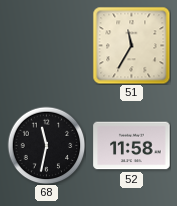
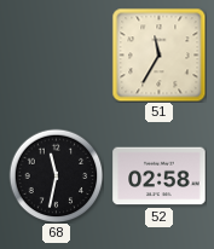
52: 11:58 -> 02:58 (160, 176)
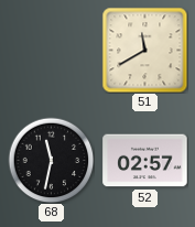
51: 11:35 -> 11:40 (144, 50)
52: 02:58 -> 02:57 (145, 161)
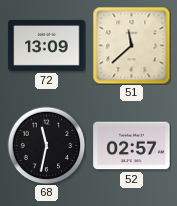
72: none -> 13:09 (47, 45)
51: 11:40 -> 11:38 (131, 45)
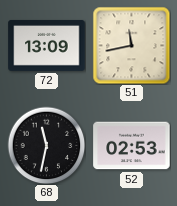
51: 11:38 -> 11:43 (131, 45)
52: 02:57 -> 02:53 (132, 146)
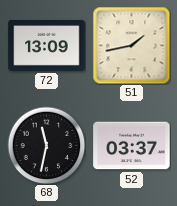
51: 11:43 -> 1:43 (131, 45)
52: 02:53 -> 03:37 (132, 146)
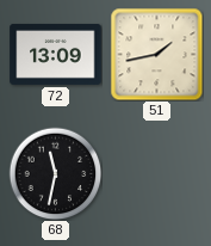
52: 03:37 -> none (132, 146)
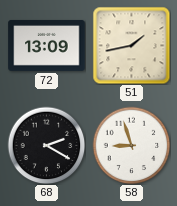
68: 11:32 -> 2:20 (46, 145)
58: none -> 8:57 (131, 145)
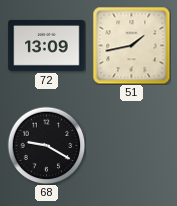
68: 2:20 -> 9:20 (46, 145)
58: 8:57 -> none (131, 145)
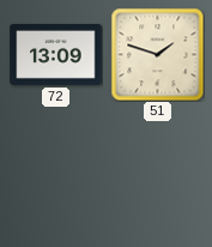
51: 1:43 -> 1:48 (157, 54)
68: 9:20 -> none (46, 145)
